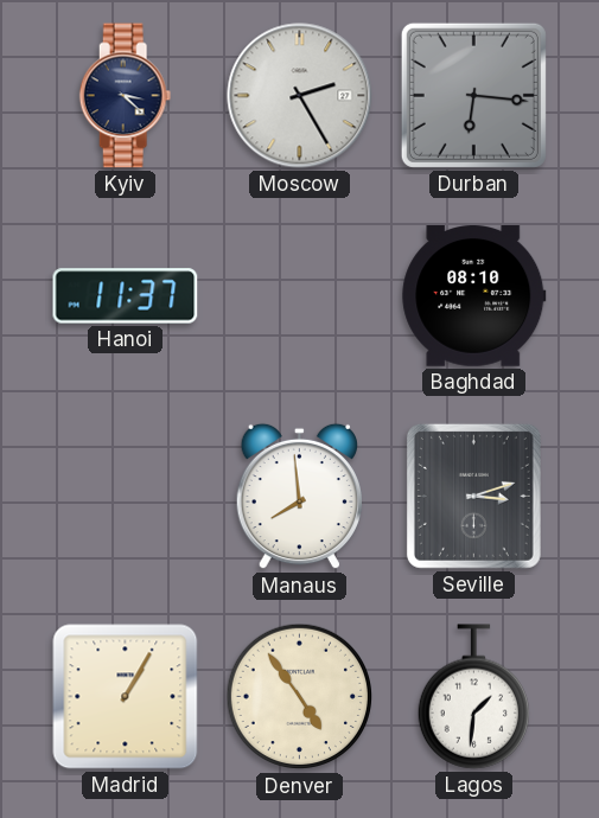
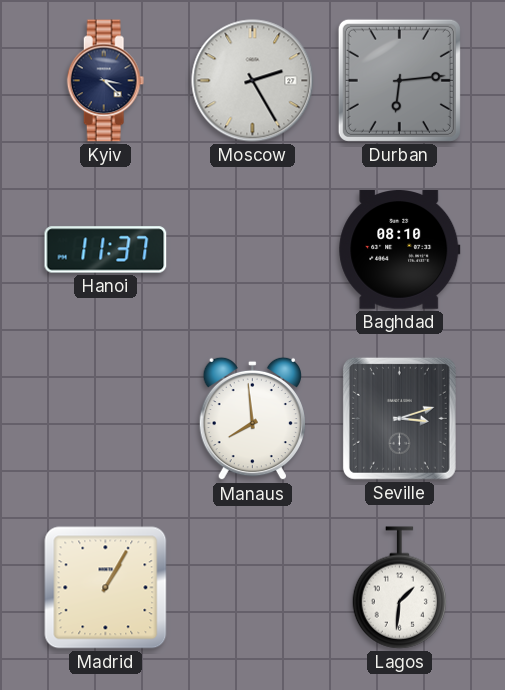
Durban: 6:16 -> 6:14 (399, 80)
Denver: 4:54 -> none (300, 697)
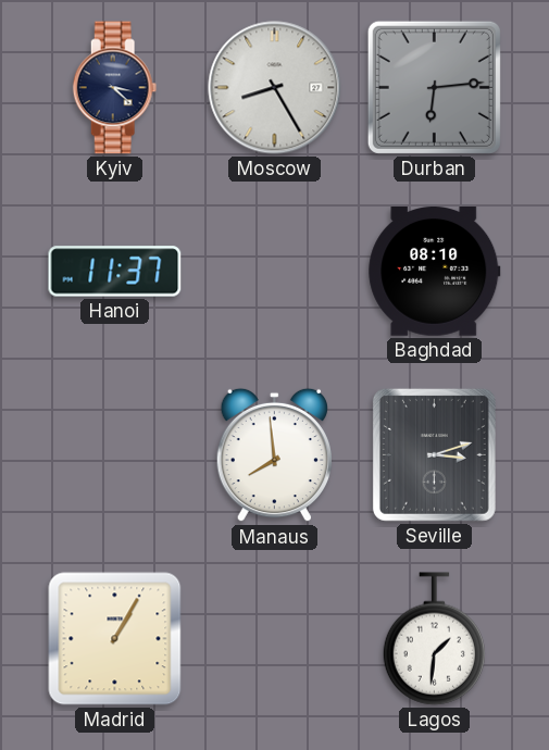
Moscow: 2:25 -> 8:25 (275, 88)
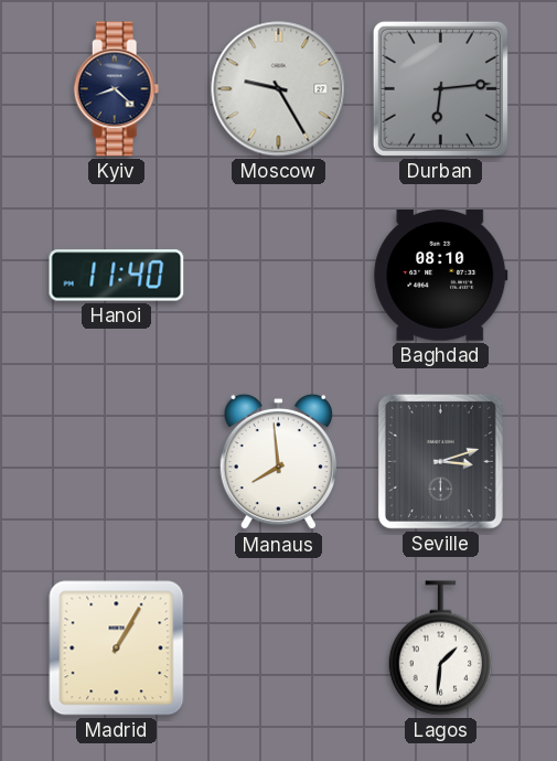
Kyiv: 3:22 -> 8:22 (117, 89)
Moscow: 8:25 -> 9:25 (279, 89)
Hanoi: 11:37 -> 11:40 (117, 276)
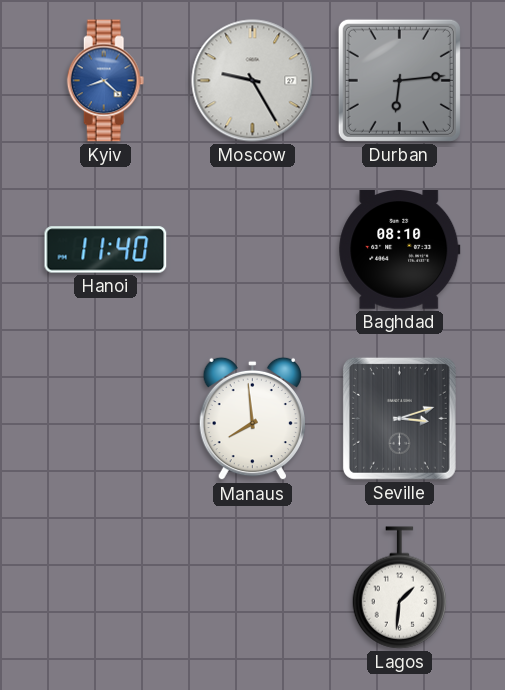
Kyiv dial: navy -> blue (106, 81)
Madrid: 1:05 -> none (117, 649)
